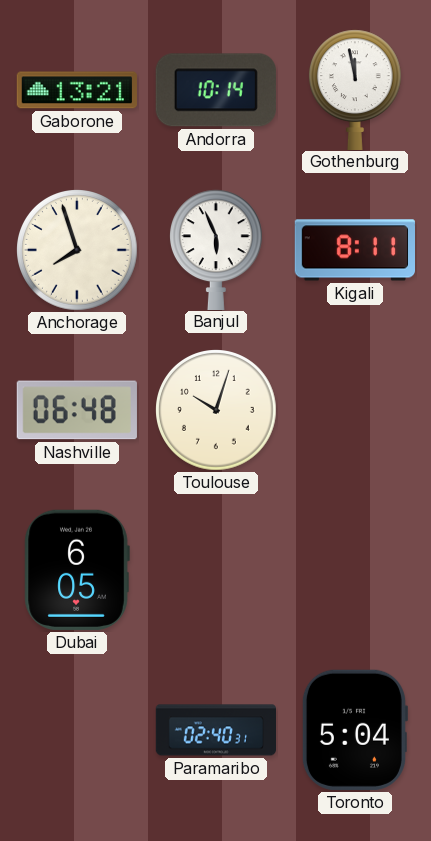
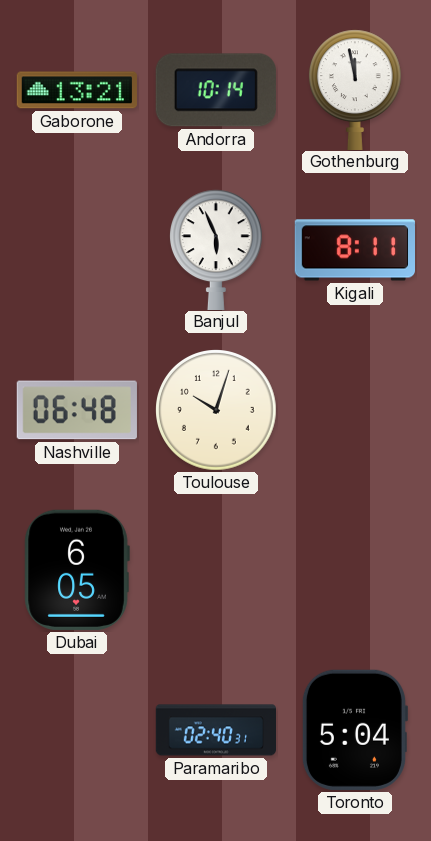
Anchorage: 7:57 -> none (78, 251)
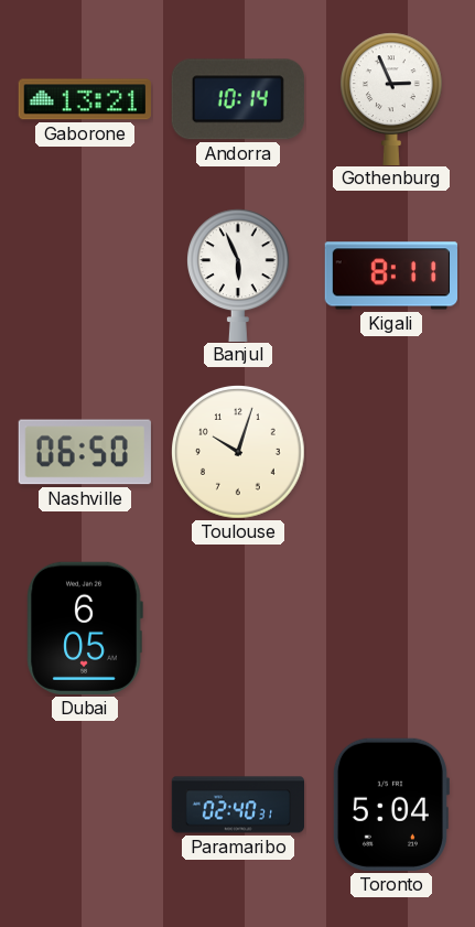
Gothenburg: 11:58 -> 2:56 (391, 98)
Nashville: 06:48 -> 06:50 (85, 452)
